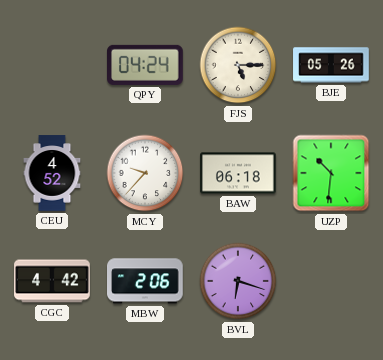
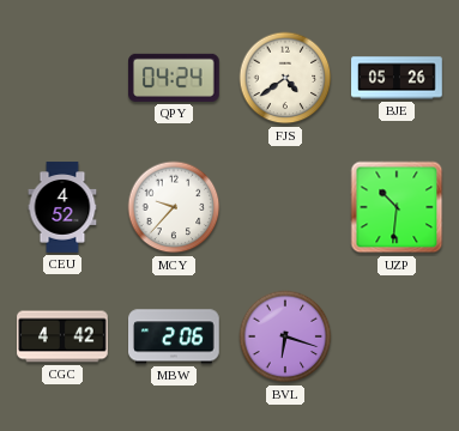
FJS: 5:15 -> 4:39 (285, 78)
BAW: 06:18 -> none (238, 173)
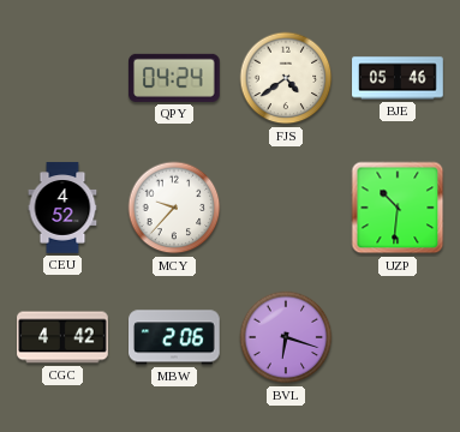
BJE: 05:26 -> 05:46 (398, 78)
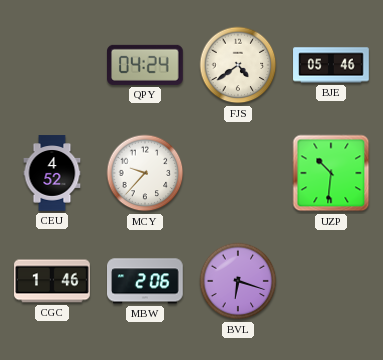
CGC: 4:42 -> 1:46 (52, 281)
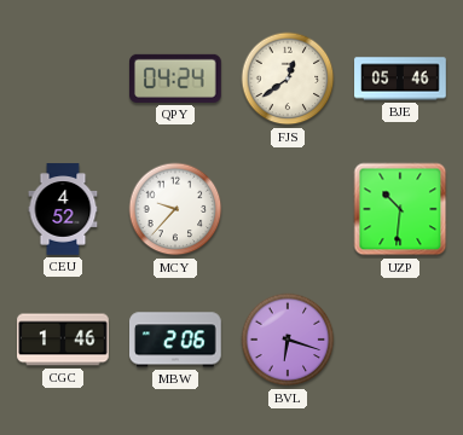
FJS: 4:39 -> 12:39 (288, 79)
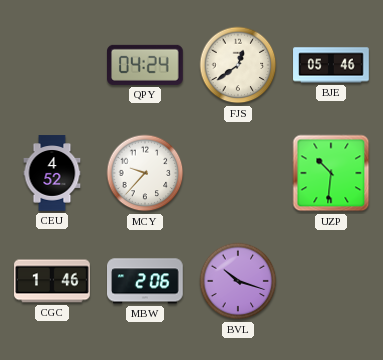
BVL: 6:18 -> 10:18 (238, 281)
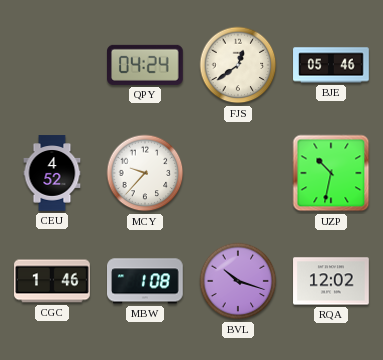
UZP: 10:31 -> 10:32 (331, 173)
MBW: 2:06 -> 1:08 (146, 281)
RQA: none -> 12:02 (331, 281)
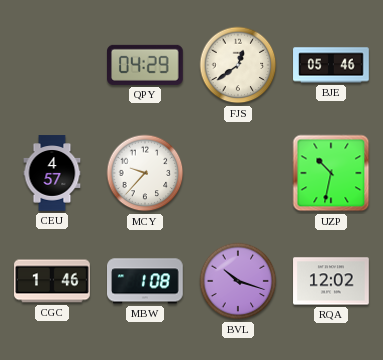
QPY: 04:24 -> 04:29 (146, 65)
CEU: 4:52 -> 4:57 (52, 173)
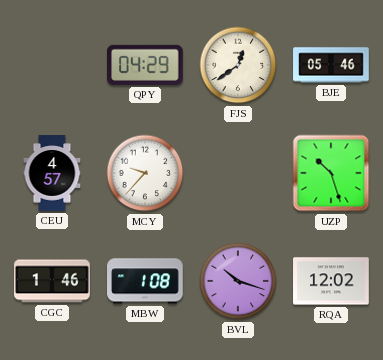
UZP: 10:32 -> 10:27 (331, 173)
